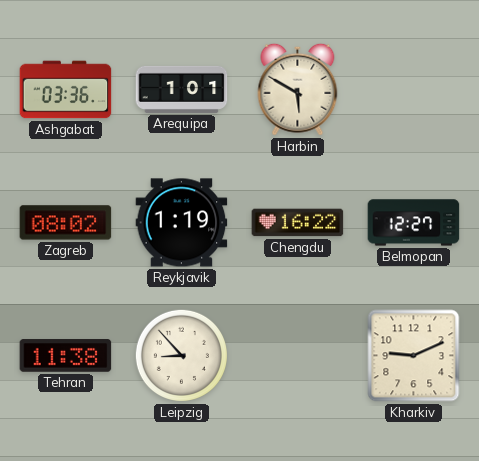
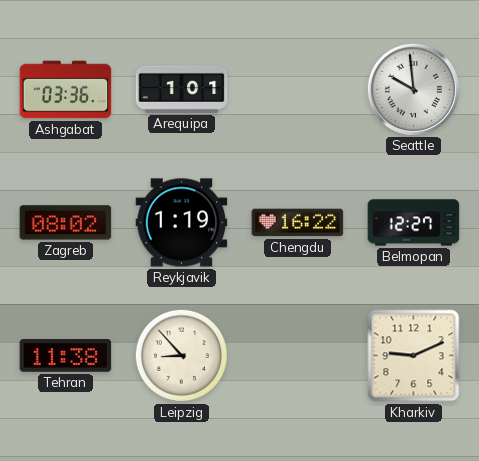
Harbin: 5:50 -> none (298, 89)
Seattle: none -> 9:59 (413, 89)
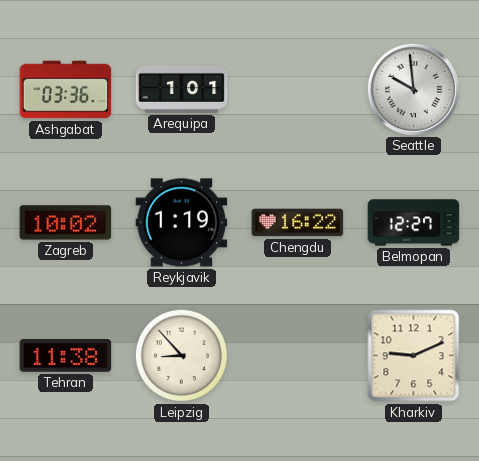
Zagreb: 08:02 -> 10:02 (66, 223)
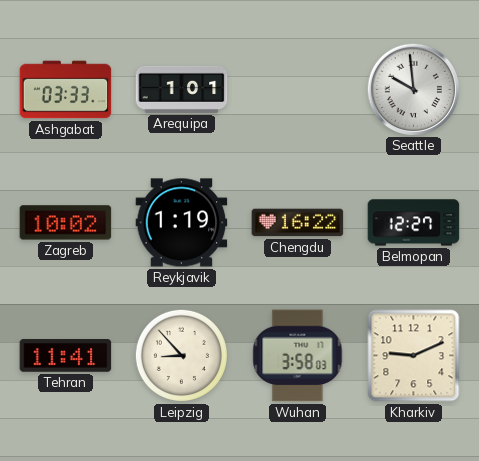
Ashgabat: 03:36 -> 03:33 (66, 90)
Tehran: 11:38 -> 11:41 (66, 356)
Wuhan: none -> 3:58 (298, 356)
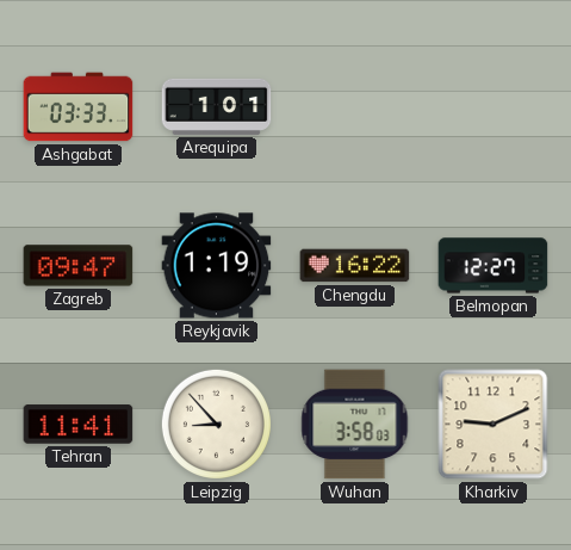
Seattle: 9:59 -> none (413, 89)
Zagreb: 10:02 -> 09:47 (79, 266)
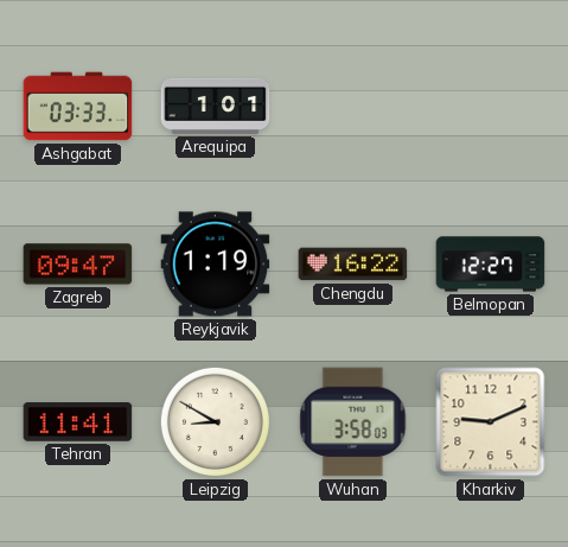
Leipzig: 8:53 -> 8:50 (215, 421)
